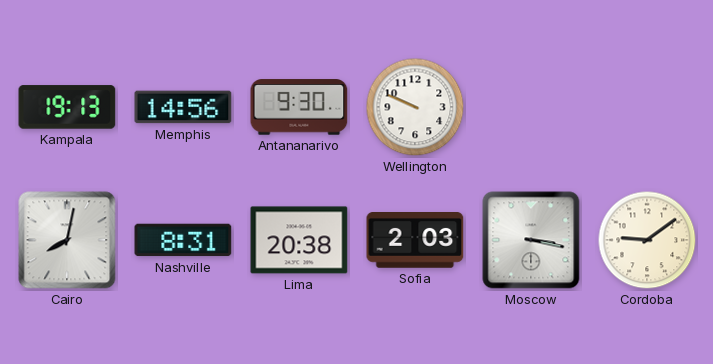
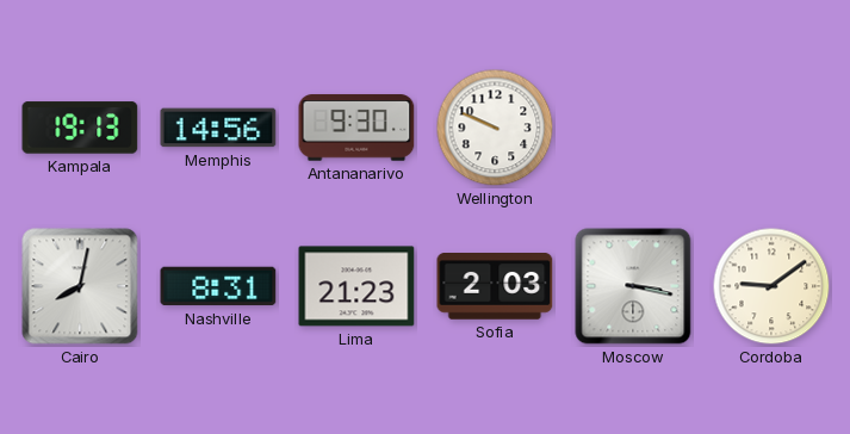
Lima: 20:38 -> 21:23 (356, 286)
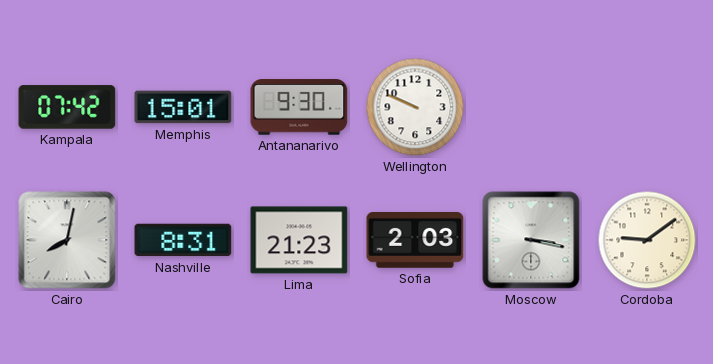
Kampala: 19:13 -> 07:42 (67, 107)
Memphis: 14:56 -> 15:01 (183, 107)
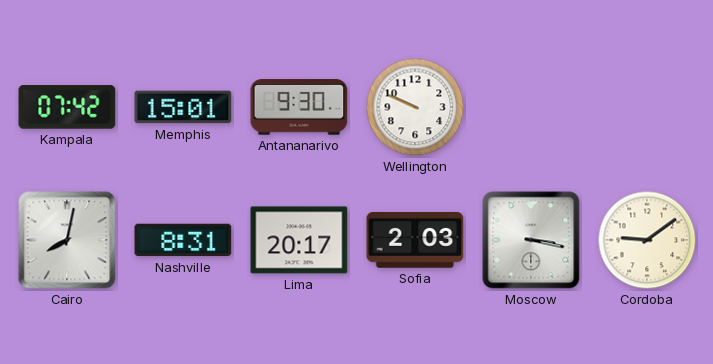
Lima: 21:23 -> 20:17 (299, 240)
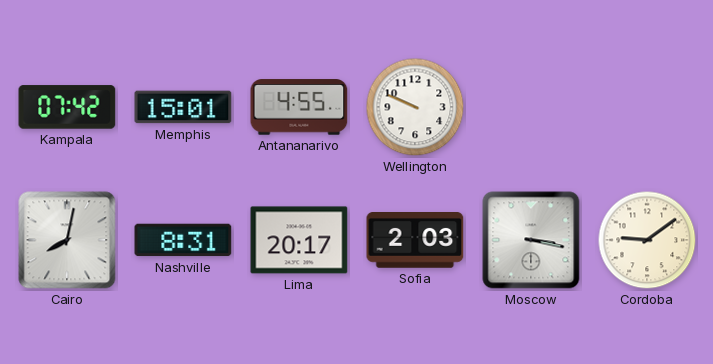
Antananarivo: 9:30 -> 4:55 (299, 107)
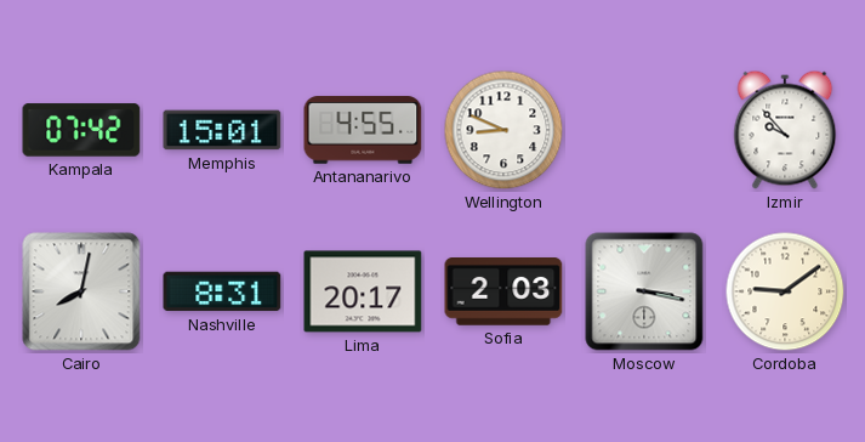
Wellington: 9:49 -> 8:49 (503, 130)
Izmir: none -> 9:53 (785, 130)
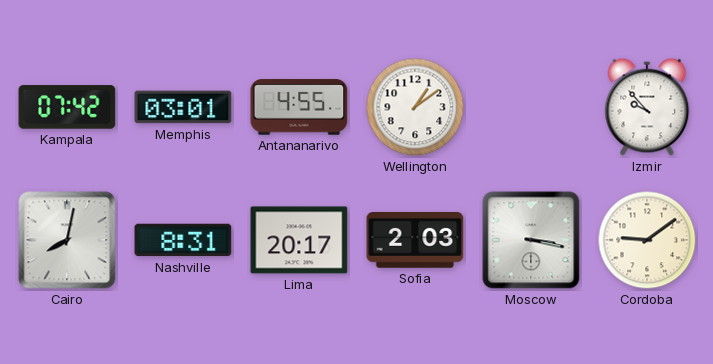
Memphis: 15:01 -> 03:01 (183, 107)
Wellington: 8:49 -> 1:09 (415, 107)
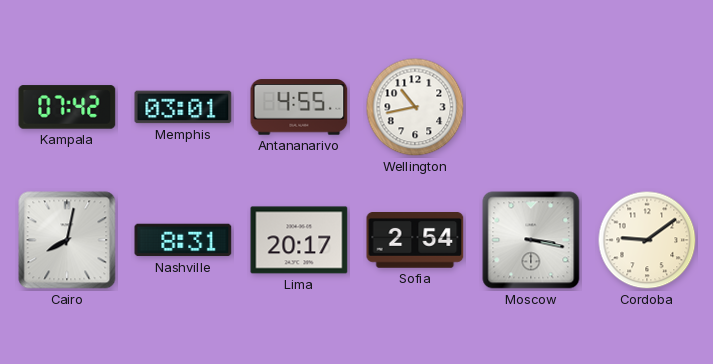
Wellington: 1:09 -> 10:43 (415, 107)
Izmir: 9:53 -> none (647, 107)
Sofia: 2:03 -> 2:54 (415, 241)
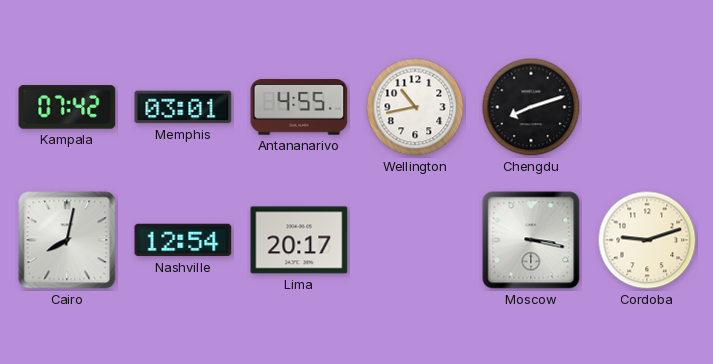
Chengdu: none -> 8:12 (531, 107)
Nashville: 8:31 -> 12:54 (183, 240)
Sofia: 2:54 -> none (415, 241)
Cordoba: 9:09 -> 9:12 (647, 240)
